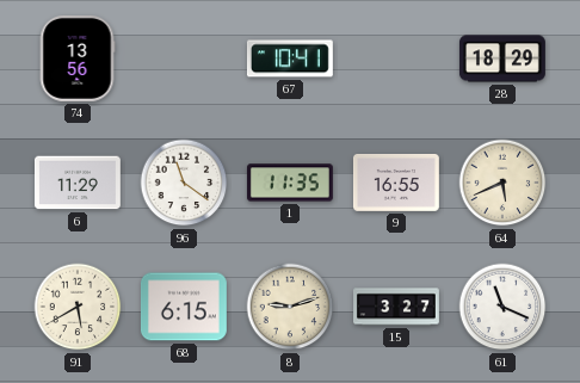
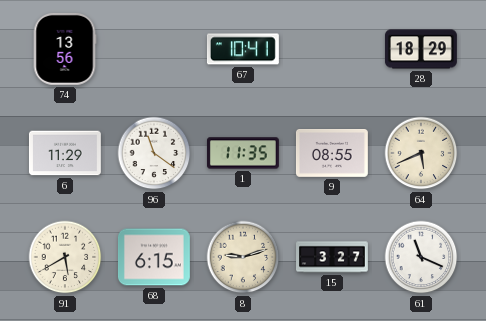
9: 16:55 -> 08:55 (332, 154)
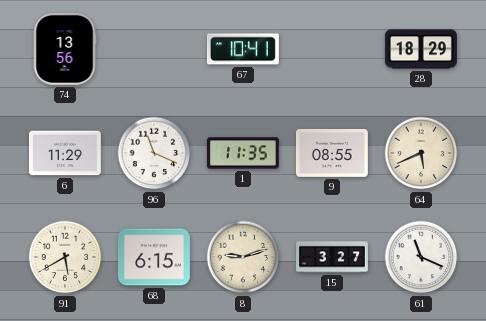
96: 11:21 -> 11:19 (154, 153)
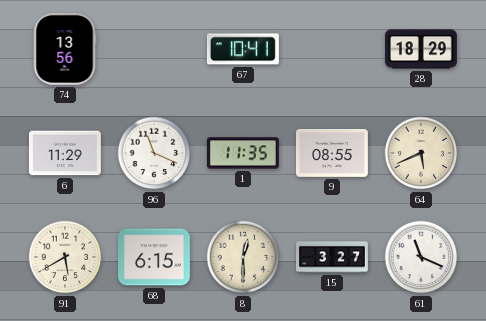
8: 9:12 -> 12:30 (243, 257)
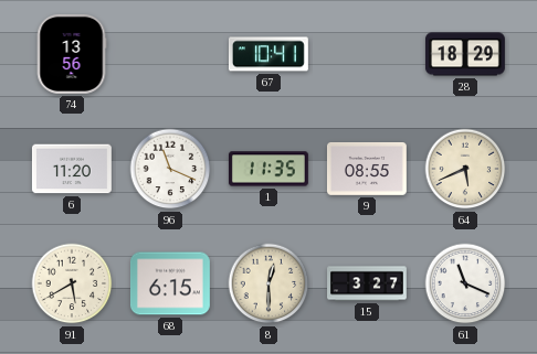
6: 11:29 -> 11:20 (72, 169)
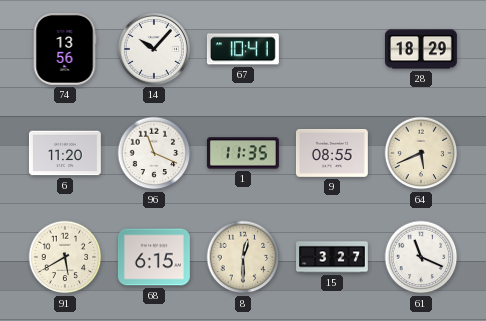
14: none -> 10:07 (154, 49)
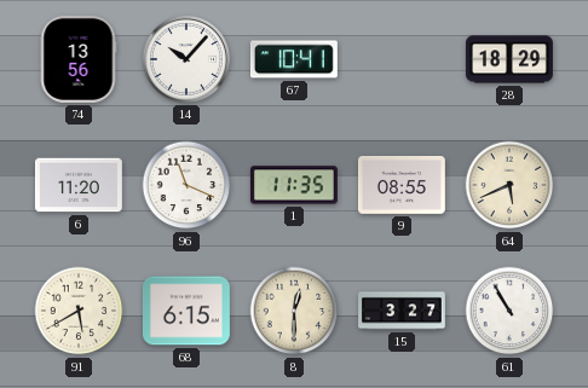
61: 11:19 -> 10:55 (509, 311)
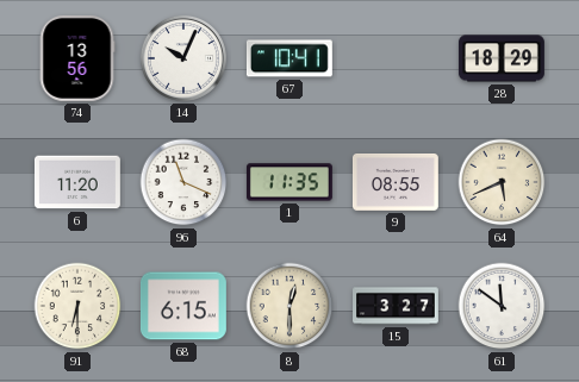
14: 10:07 -> 10:04 (183, 58)
91: 5:40 -> 6:30 (77, 306)
61: 10:55 -> 11:51 (502, 306)
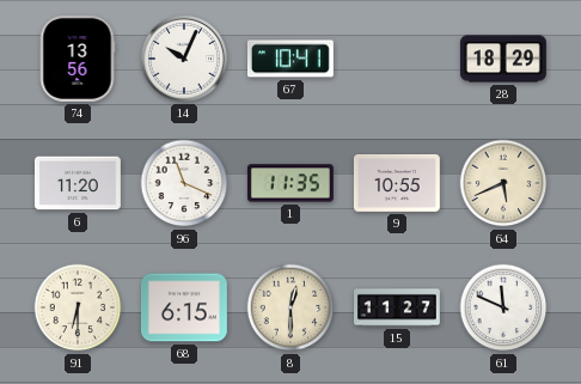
9: 08:55 -> 10:55 (397, 184)
15: 3:27 -> 11:27 (398, 307)
61: 11:51 -> 11:49 (503, 307)
